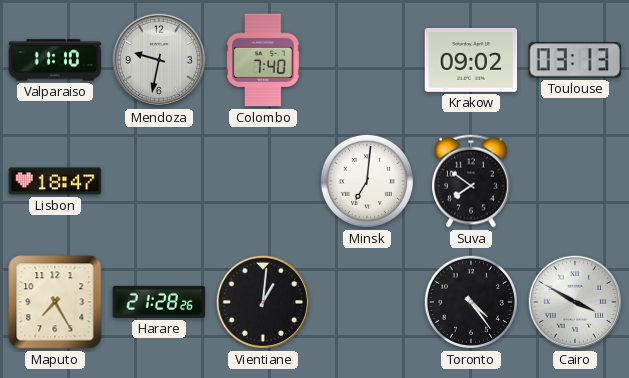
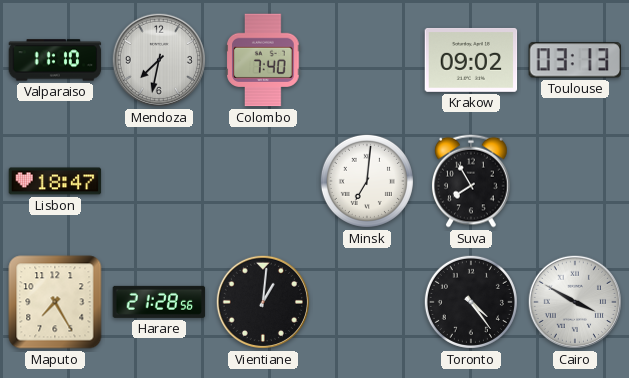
Mendoza: 9:32 -> 7:32 (159, 60)
Suva: 7:51 -> 7:55 (472, 181)
Harare: 21:28:26 -> 21:28:56 (159, 302)
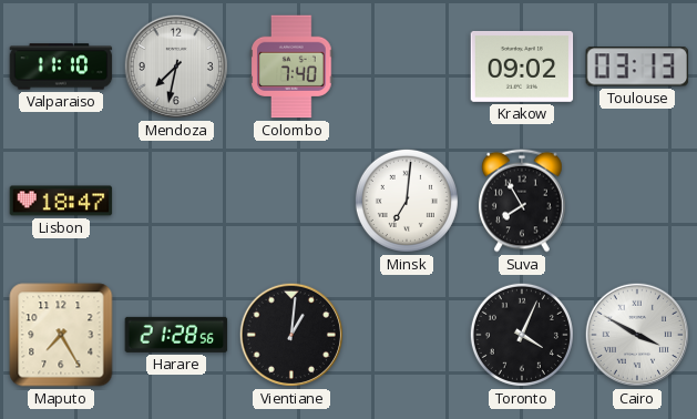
Toronto: 4:24 -> 4:04 (522, 335)
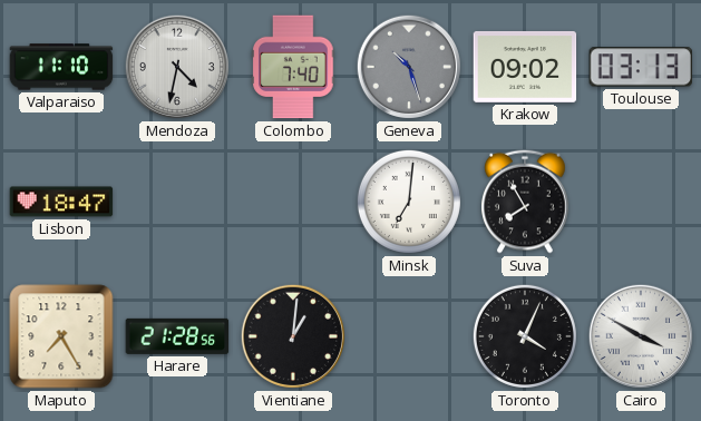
Mendoza: 7:32 -> 4:32 (177, 67)
Geneva: none -> 10:27 (409, 67)
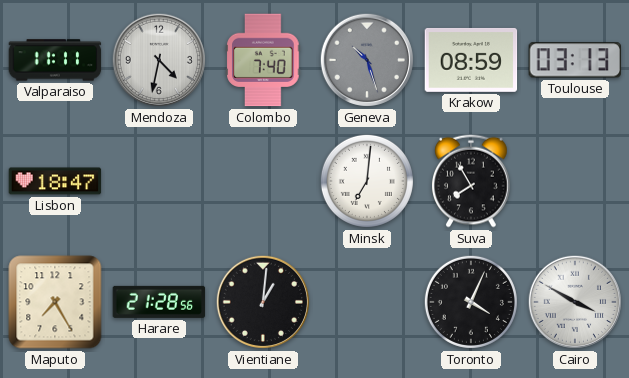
Valparaiso: 11:10 -> 11:11 (55, 60)
Krakow: 09:02 -> 08:59 (471, 60)
